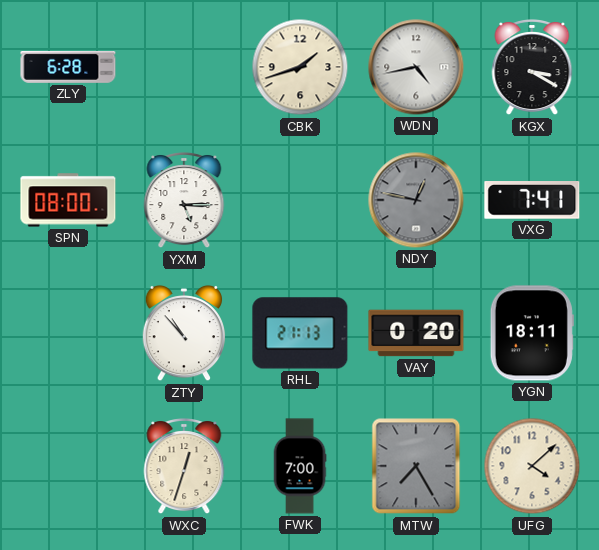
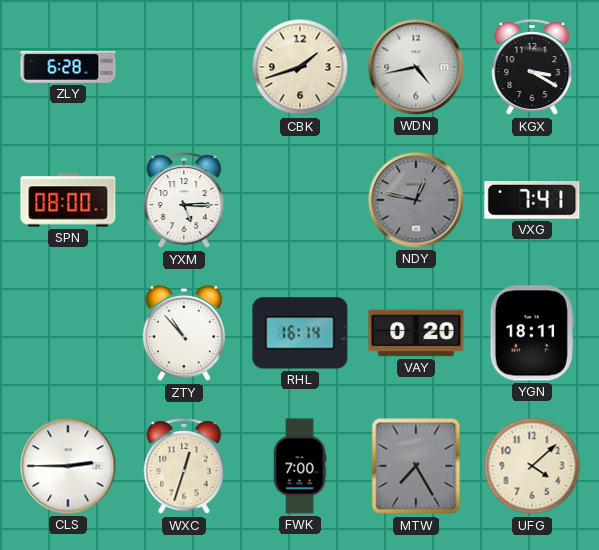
RHL: 21:13 -> 16:14 (300, 333)
CLS: none -> 2:45 (68, 466)
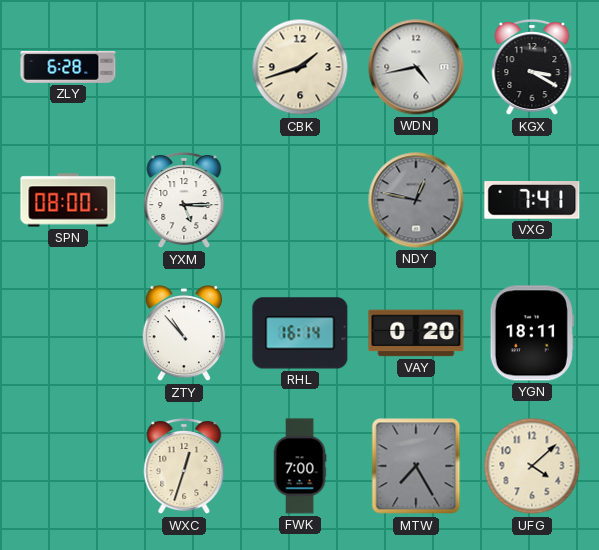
CLS: 2:45 -> none (68, 466)
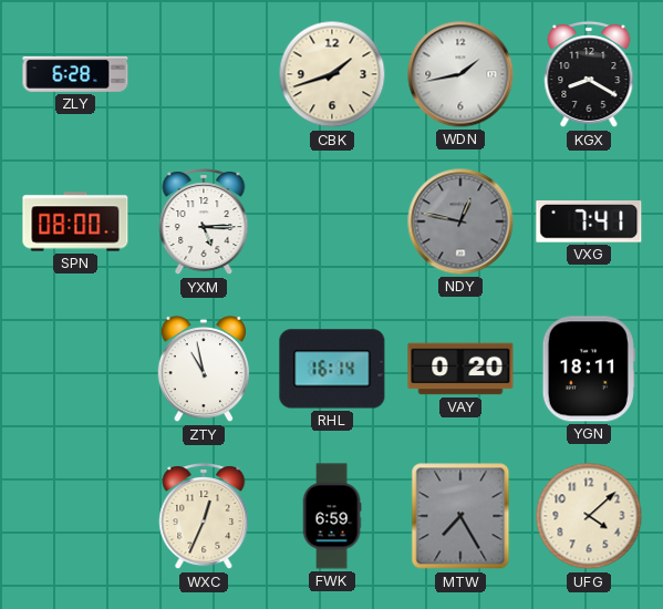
WDN: 4:43 -> 1:43 (460, 74)
KGX: 3:20 -> 8:20 (589, 75)
ZTY: 10:53 -> 10:58 (204, 369)
WXC: 12:33 -> 12:34 (204, 517)
FWK: 7:00 -> 6:59 (332, 516)
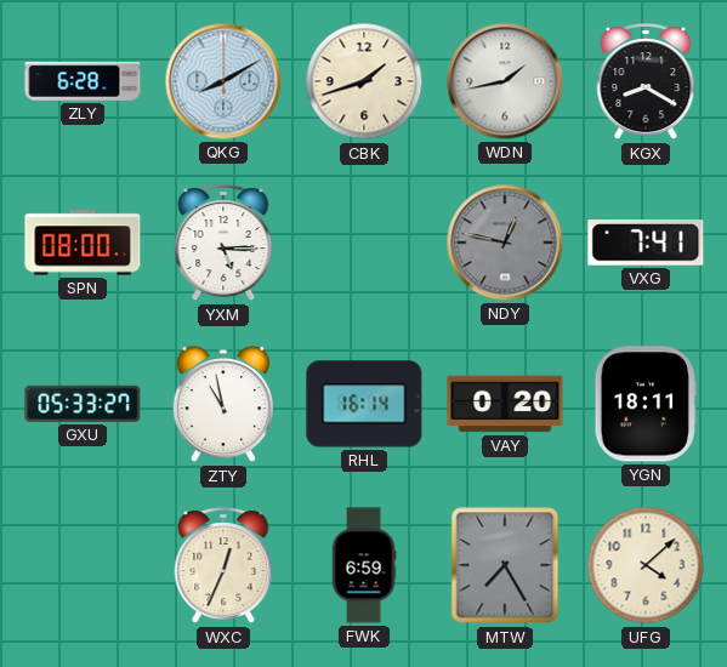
QKG: none -> 8:10 (223, 81)
GXU: none -> 05:33 (83, 404)
